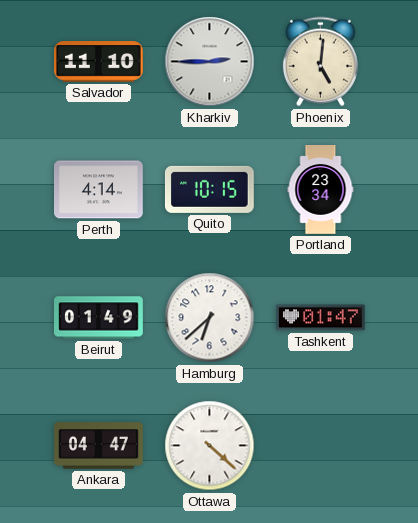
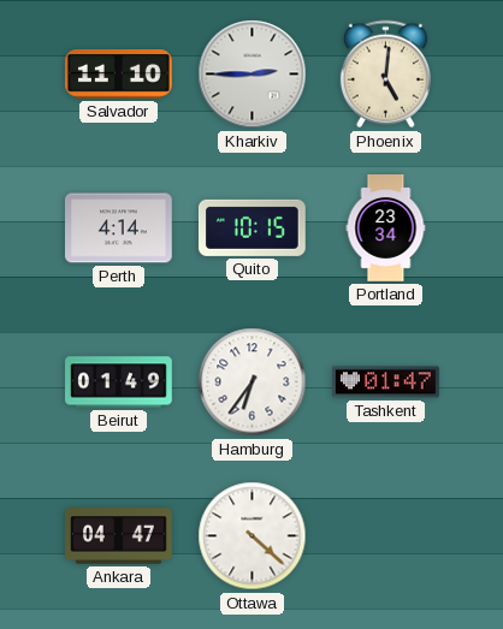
Hamburg: 6:38 -> 6:36 (253, 382)
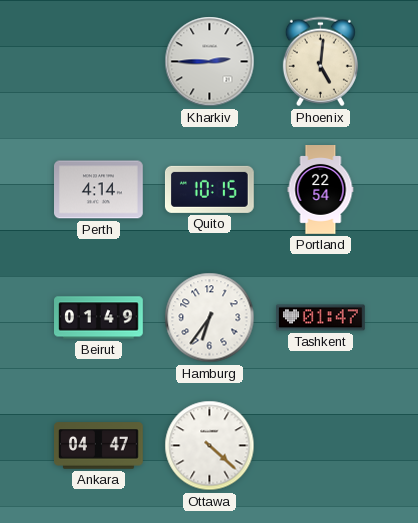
Salvador: 11:10 -> none (119, 75)
Portland: 23:34 -> 22:54 (321, 190)
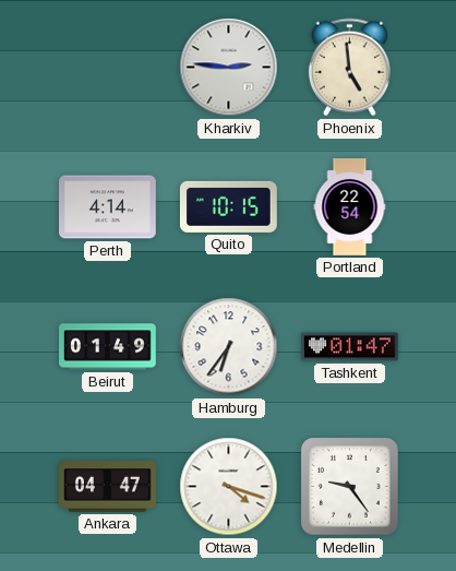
Kharkiv: 2:45 -> 2:46 (229, 68)
Phoenix: 5:01 -> 4:59 (349, 68)
Ottawa: 4:22 -> 4:18 (229, 487)
Medellin: none -> 9:24 (350, 487)
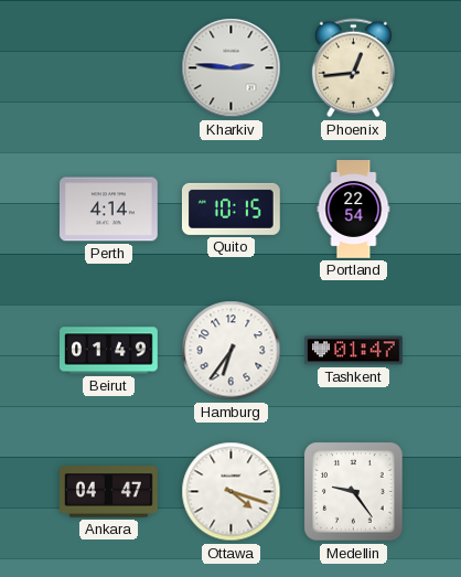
Phoenix: 4:59 -> 12:44 (353, 68)
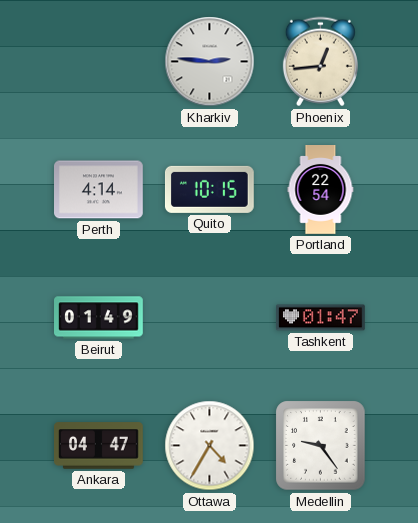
Hamburg: 6:36 -> none (232, 351)
Ottawa: 4:18 -> 4:35 (210, 446)
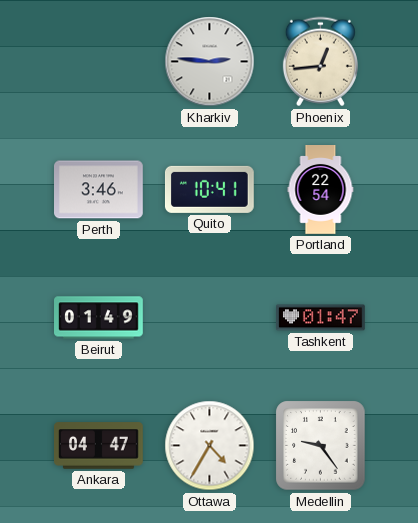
Perth: 4:14 -> 3:46 (99, 190)
Quito: 10:15 -> 10:41 (209, 189)
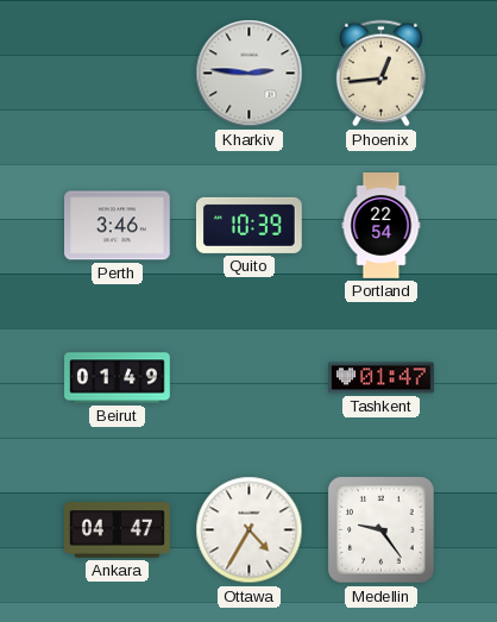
Quito: 10:41 -> 10:39 (248, 225)
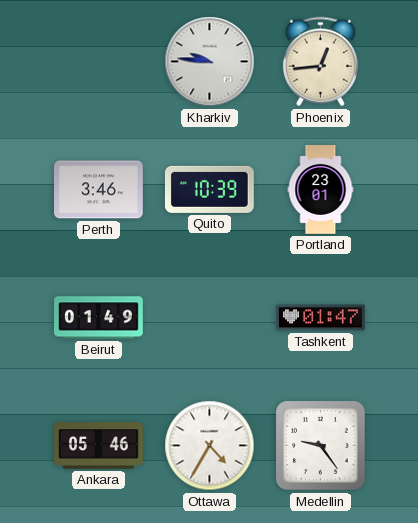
Kharkiv: 2:46 -> 9:46 (210, 62)
Portland: 22:54 -> 23:01 (321, 190)
Ankara: 04:47 -> 05:46 (99, 446)
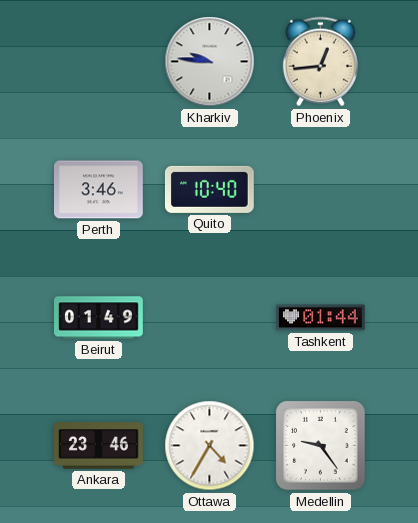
Quito: 10:39 -> 10:40 (209, 189)
Portland: 23:01 -> none (321, 190)
Tashkent: 01:47 -> 01:44 (321, 318)
Ankara: 05:46 -> 23:46 (99, 446)
